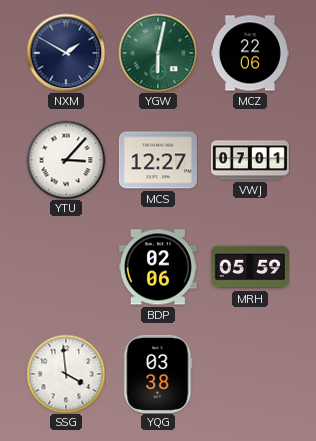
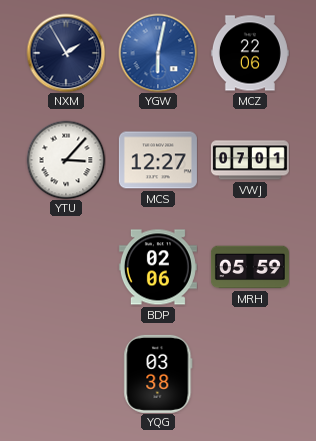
NXM: 1:50 -> 1:55 (66, 53)
YGW dial: green -> blue (158, 53)
SSG: 3:59 -> none (66, 374)
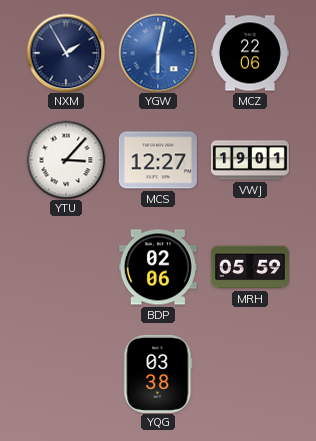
VWJ: 07:01 -> 19:01 (250, 160)
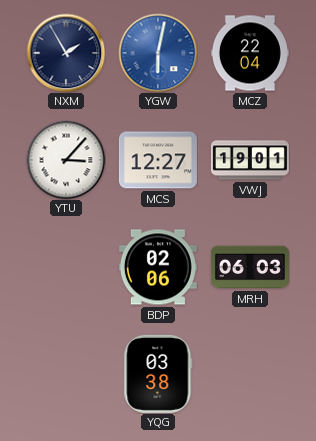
MCZ: 22:06 -> 22:04 (250, 53)
MRH: 05:59 -> 06:03 (250, 267)
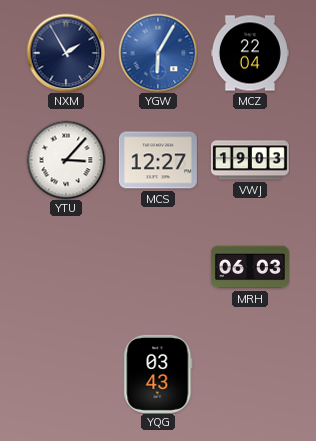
YGW: 6:02 -> 6:05 (158, 53)
VWJ: 19:01 -> 19:03 (250, 160)
BDP: 02:06 -> none (158, 267)
YQG: 03:38 -> 03:43 (158, 374)
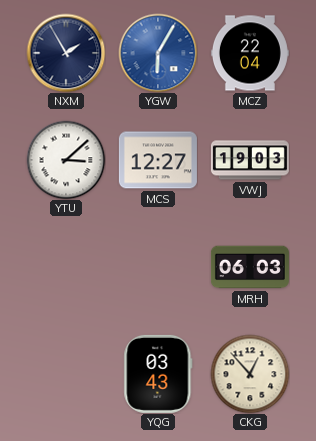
YTU: 3:07 -> 3:08 (66, 160)
CKG: none -> 12:53 (250, 374)
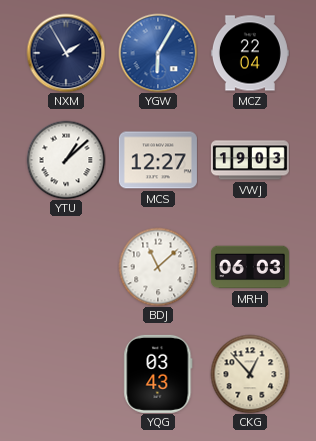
YTU: 3:08 -> 1:08 (66, 160)
BDJ: none -> 11:08 (158, 267)
